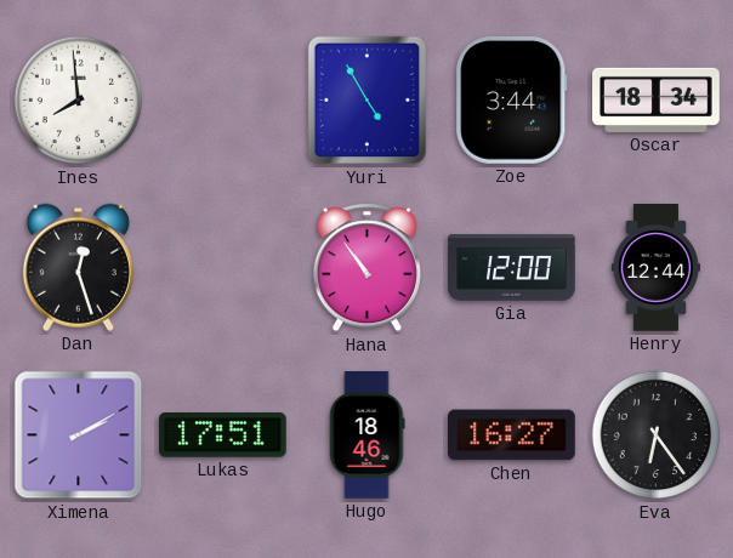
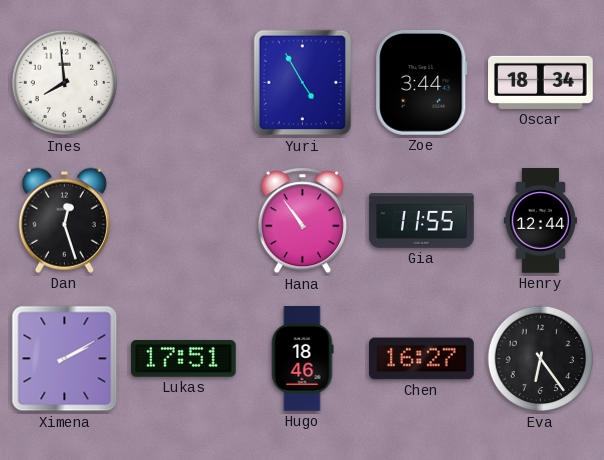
Gia: 12:00 -> 11:55 (422, 221)
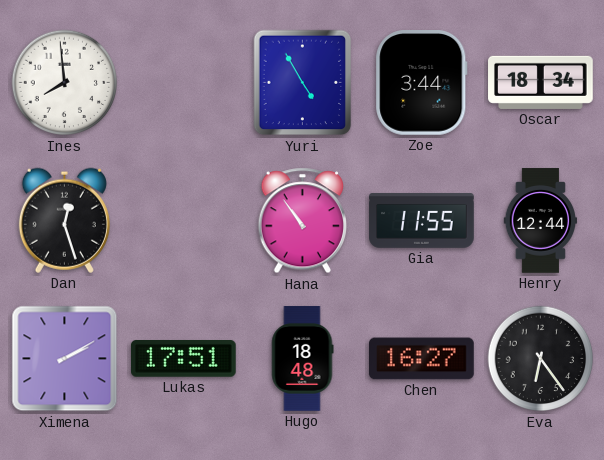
Hugo: 18:46 -> 18:48 (303, 359)
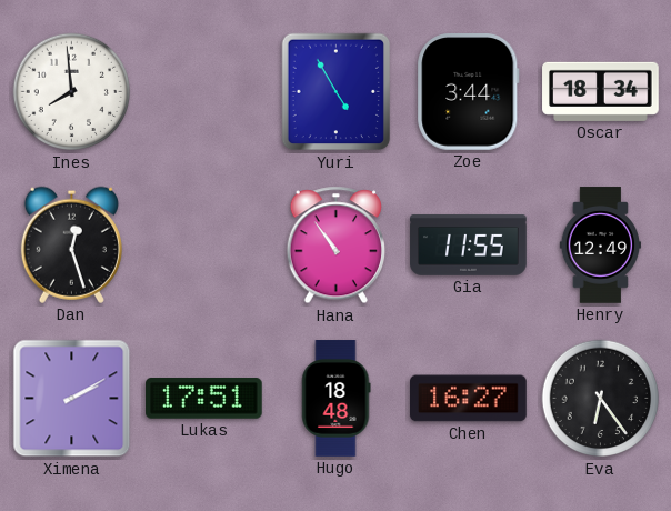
Henry: 12:44 -> 12:49 (600, 246)
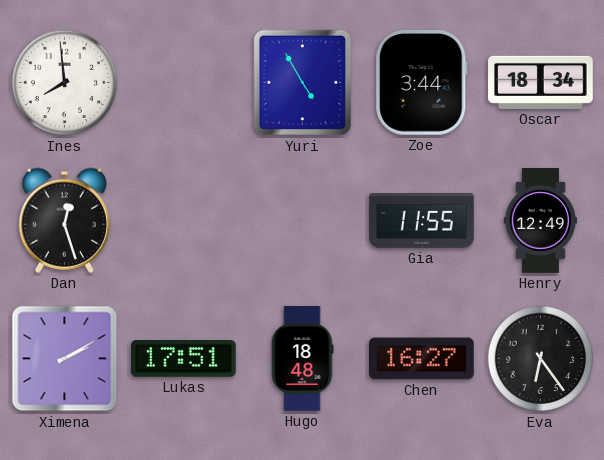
Hana: 10:54 -> none (335, 246)
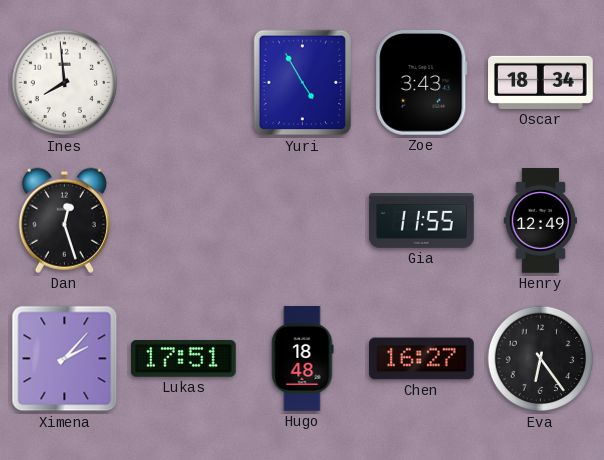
Zoe: 3:44 -> 3:43 (422, 83)
Ximena: 2:10 -> 2:07 (65, 359)
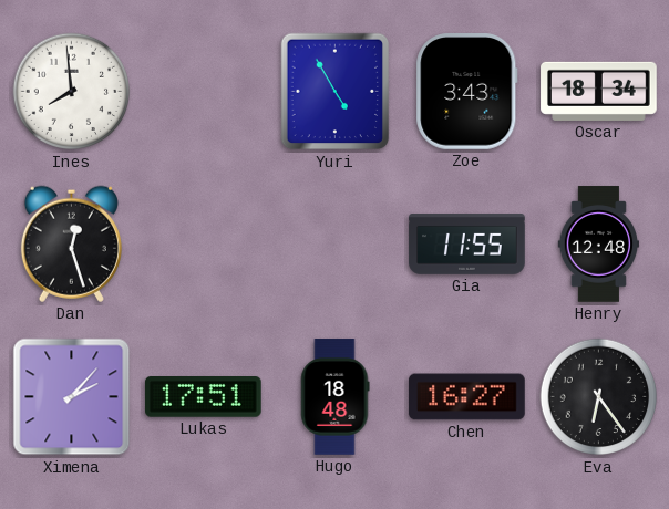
Henry: 12:49 -> 12:48 (598, 245)
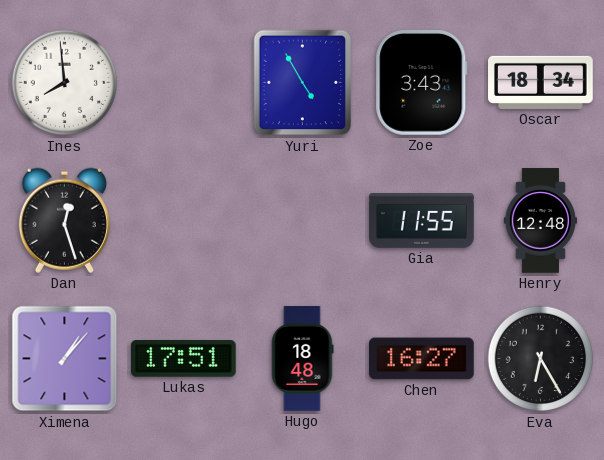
Ximena: 2:07 -> 1:07 (65, 359)
Eva: 6:24 -> 6:25 (541, 359)
